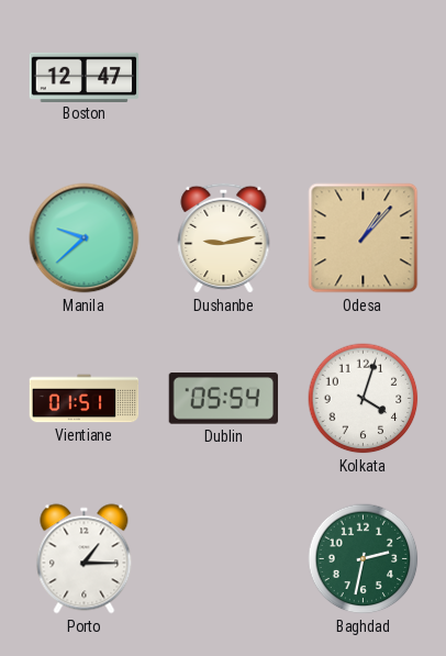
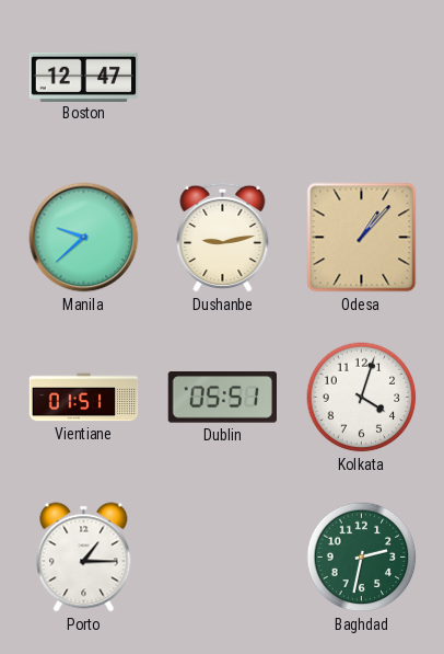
Dublin: 05:54 -> 05:51 (222, 398)
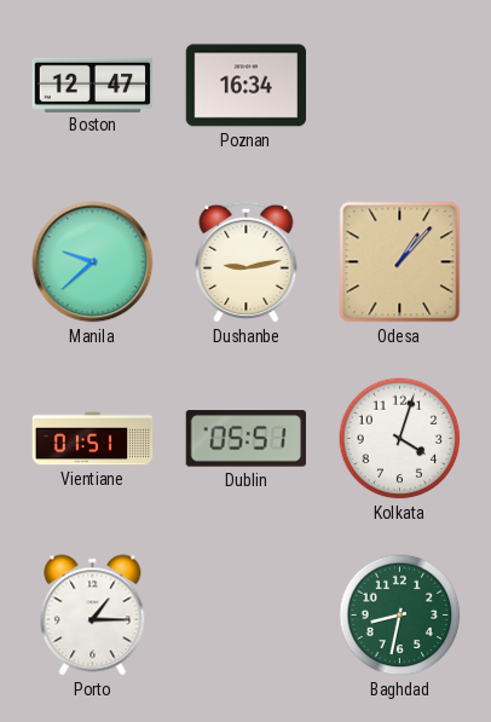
Poznan: none -> 16:34 (247, 86)
Baghdad: 2:32 -> 8:32 (400, 616)
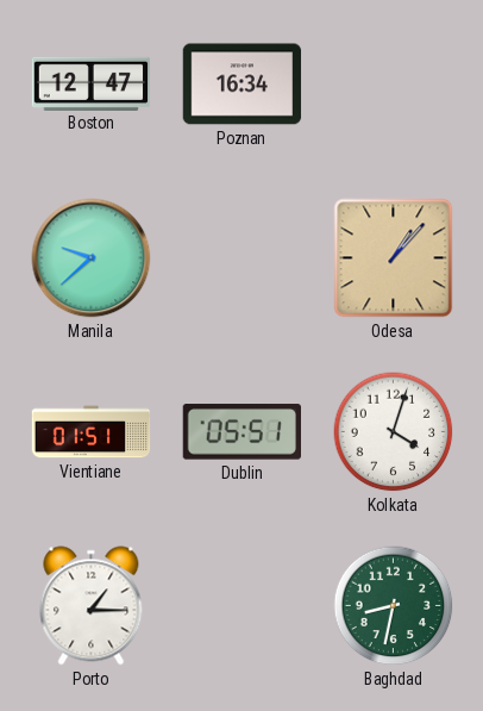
Dushanbe: 9:13 -> none (247, 261)
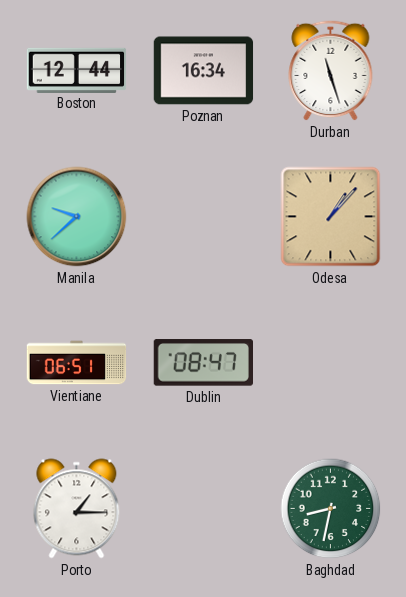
Boston: 12:47 -> 12:44 (77, 70)
Durban: none -> 11:27 (331, 70)
Vientiane: 01:51 -> 06:51 (77, 363)
Dublin: 05:51 -> 08:47 (203, 363)
Kolkata: 4:03 -> none (394, 432)
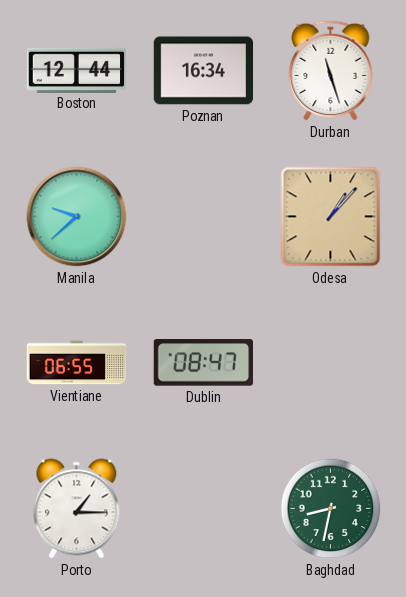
Vientiane: 06:51 -> 06:55 (77, 363)
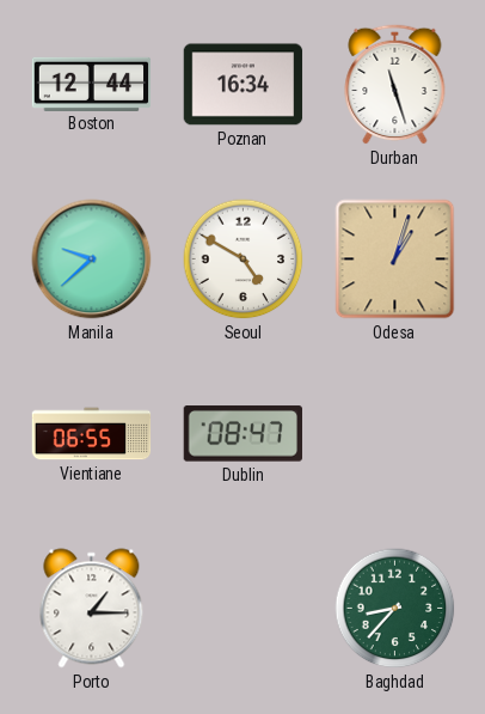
Seoul: none -> 4:50 (244, 260)
Odesa: 1:07 -> 1:03 (395, 260)
Baghdad: 8:32 -> 8:37 (395, 609)
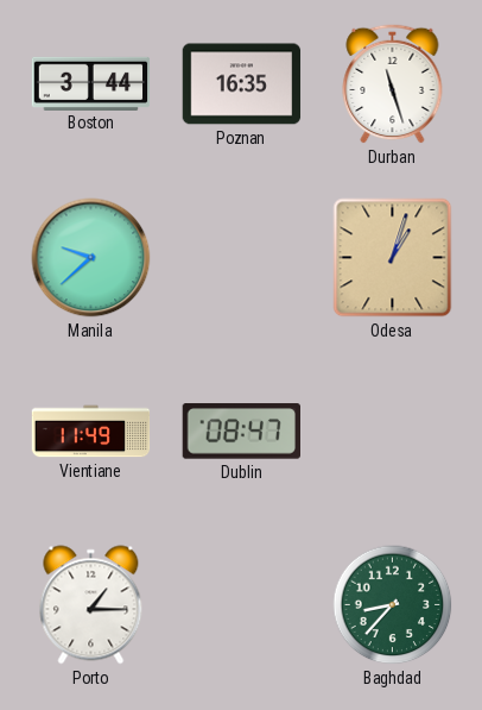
Boston: 12:44 -> 3:44 (91, 83)
Poznan: 16:34 -> 16:35 (242, 84)
Seoul: 4:50 -> none (244, 260)
Vientiane: 06:55 -> 11:49 (91, 432)
